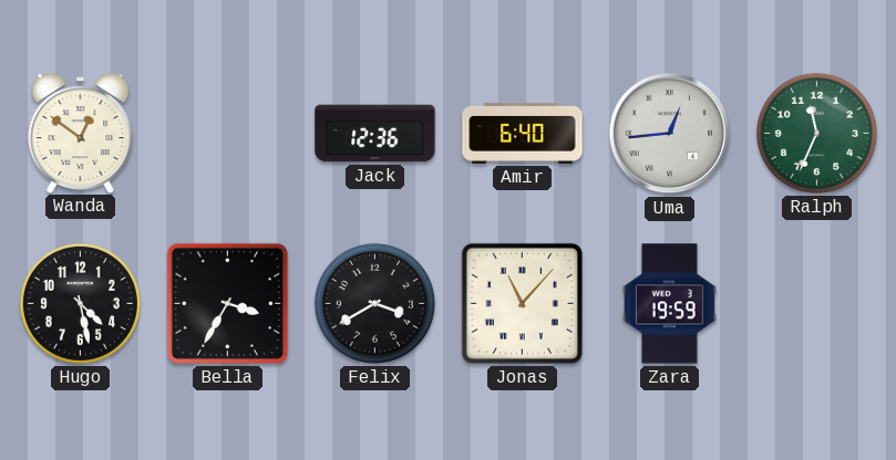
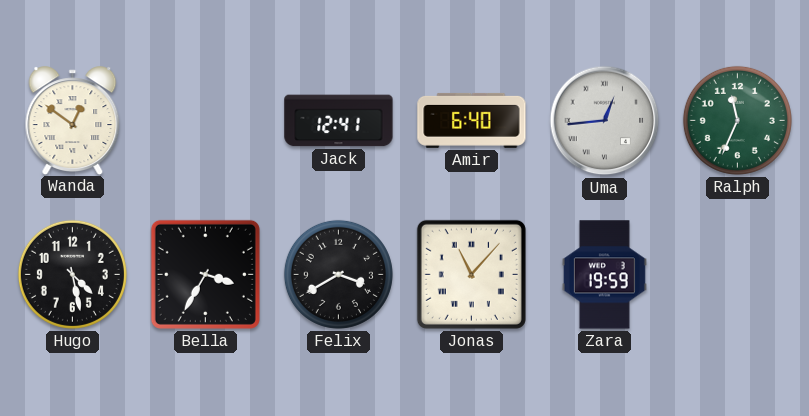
Jack: 12:36 -> 12:41 (339, 121)
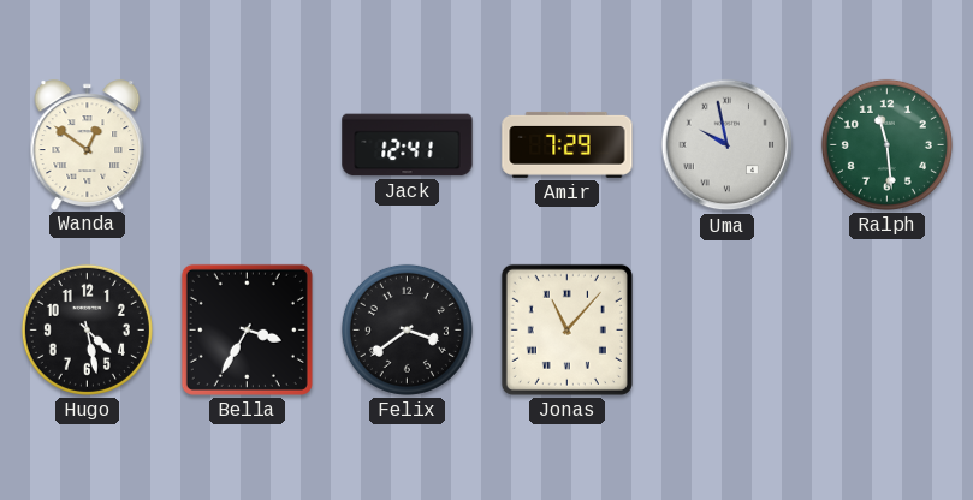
Amir: 6:40 -> 7:29 (568, 144)
Uma: 12:44 -> 9:58 (728, 145)
Ralph: 11:34 -> 11:29 (886, 144)
Felix: 3:40 -> 3:39 (407, 329)
Zara: 19:59 -> none (604, 275)
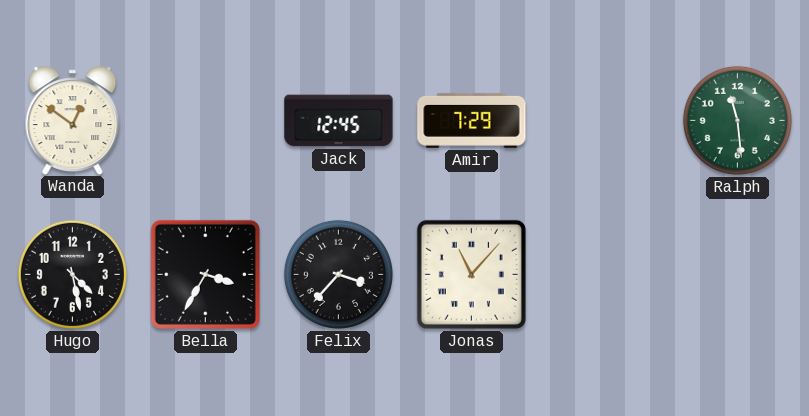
Jack: 12:41 -> 12:45 (339, 121)
Uma: 9:58 -> none (728, 145)
Felix: 3:39 -> 3:37 (338, 274)
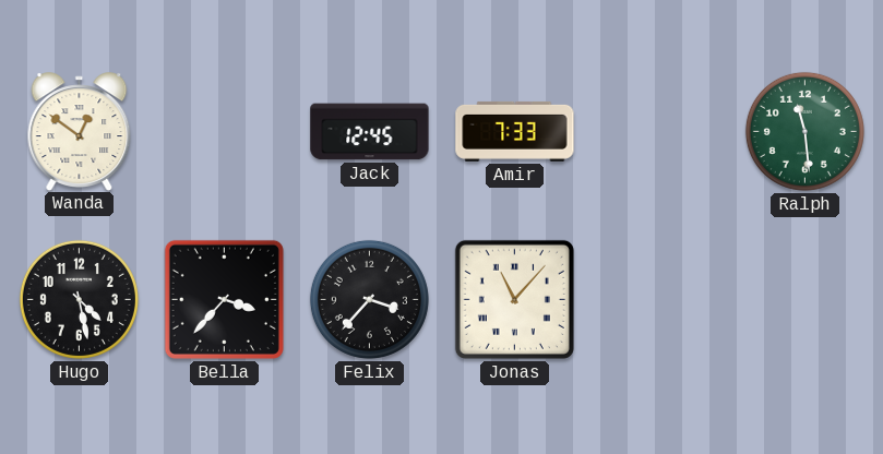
Amir: 7:29 -> 7:33 (515, 131)
Bella: 3:35 -> 3:37 (224, 299)
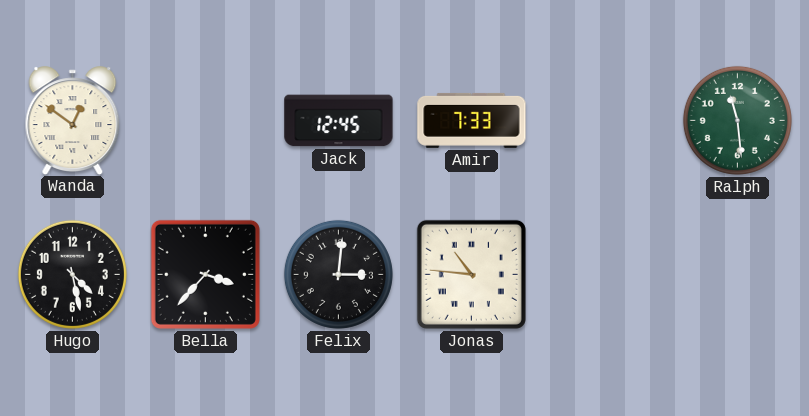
Felix: 3:37 -> 3:01 (338, 274)
Jonas: 11:07 -> 10:46 (471, 274)
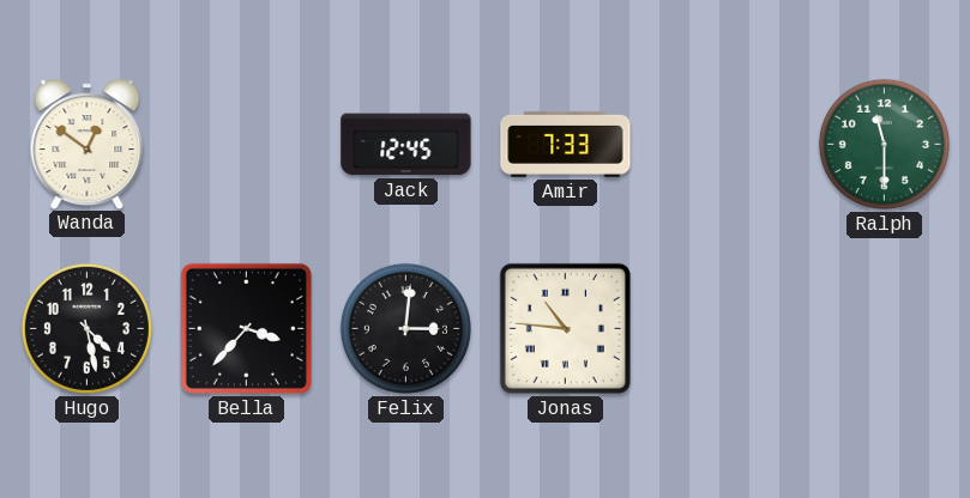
Ralph: 11:29 -> 11:30 (884, 144)
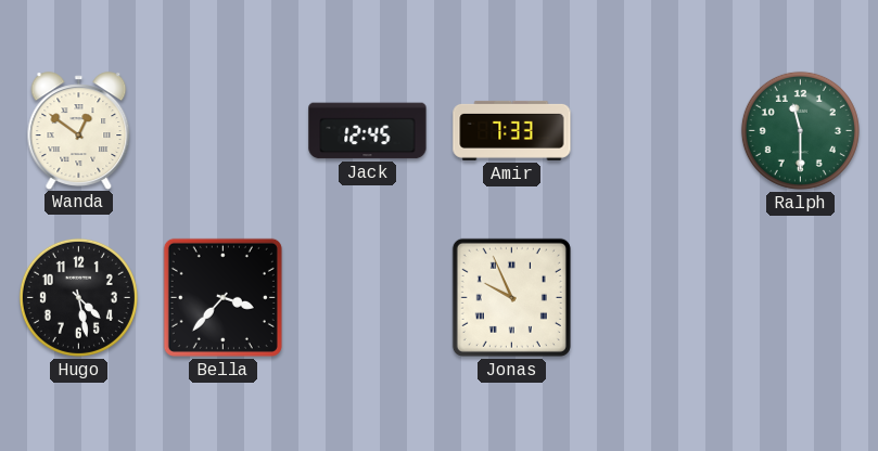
Felix: 3:01 -> none (405, 328)
Jonas: 10:46 -> 9:56 (511, 297)
